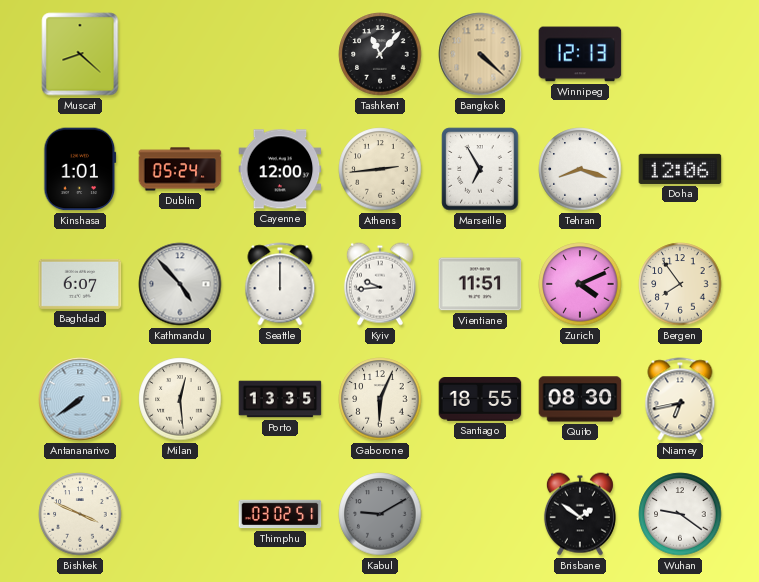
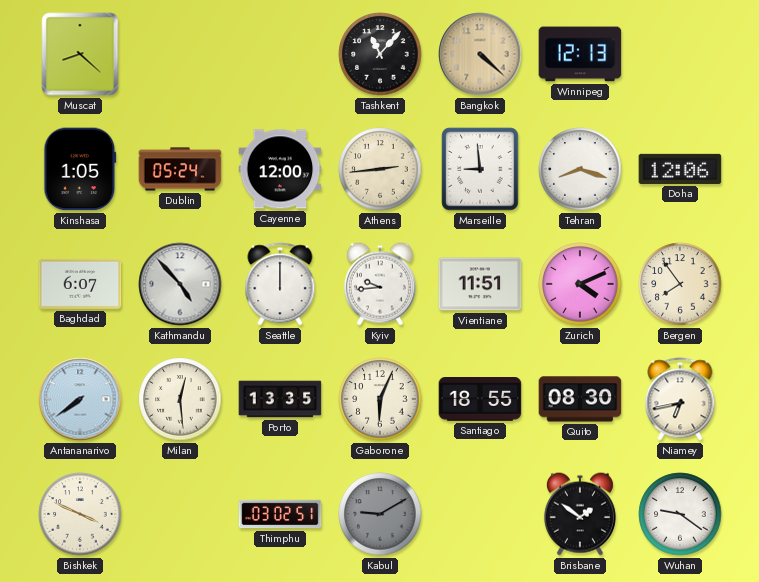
Kinshasa: 1:01 -> 1:05 (80, 169)
Marseille: 6:55 -> 8:59 (480, 169)
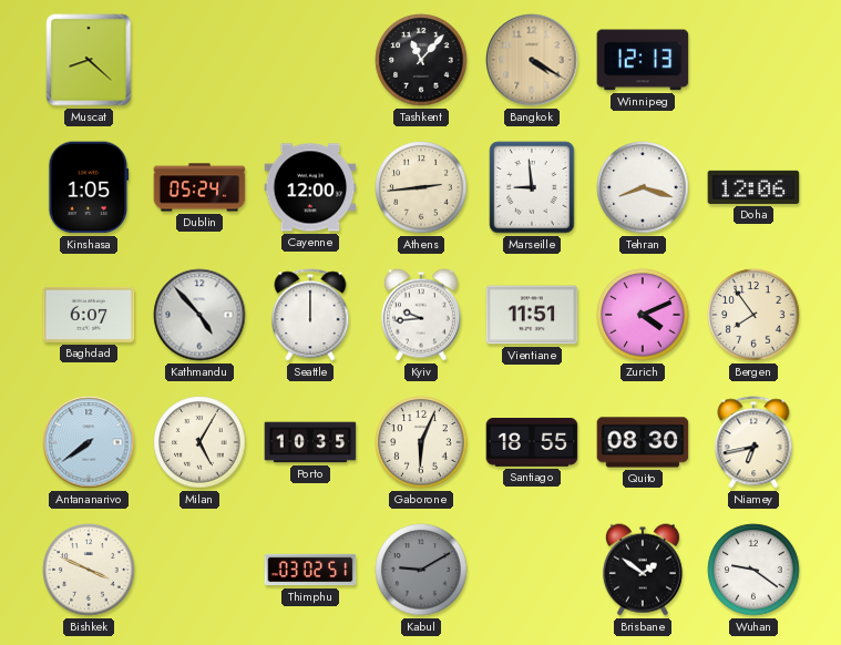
Bangkok: 4:22 -> 4:20 (532, 60)
Milan: 12:29 -> 5:05 (199, 442)
Porto: 13:35 -> 10:35 (310, 442)
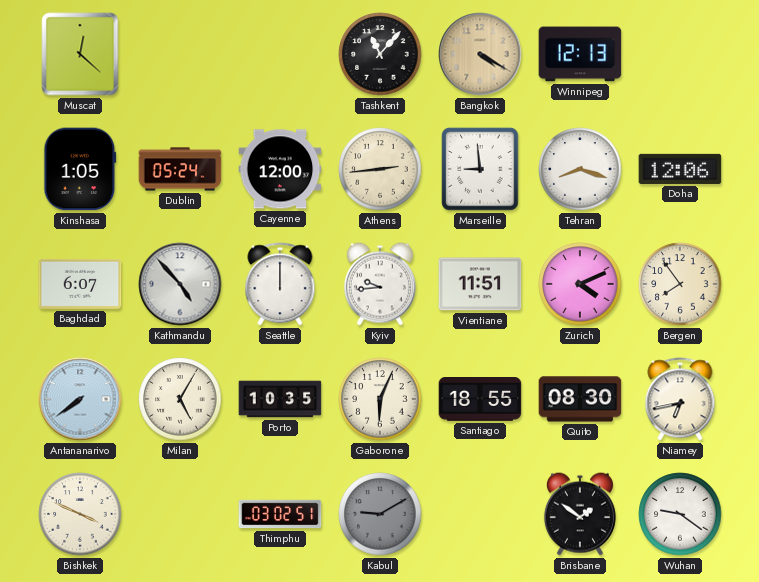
Muscat: 8:22 -> 12:22 (80, 54)
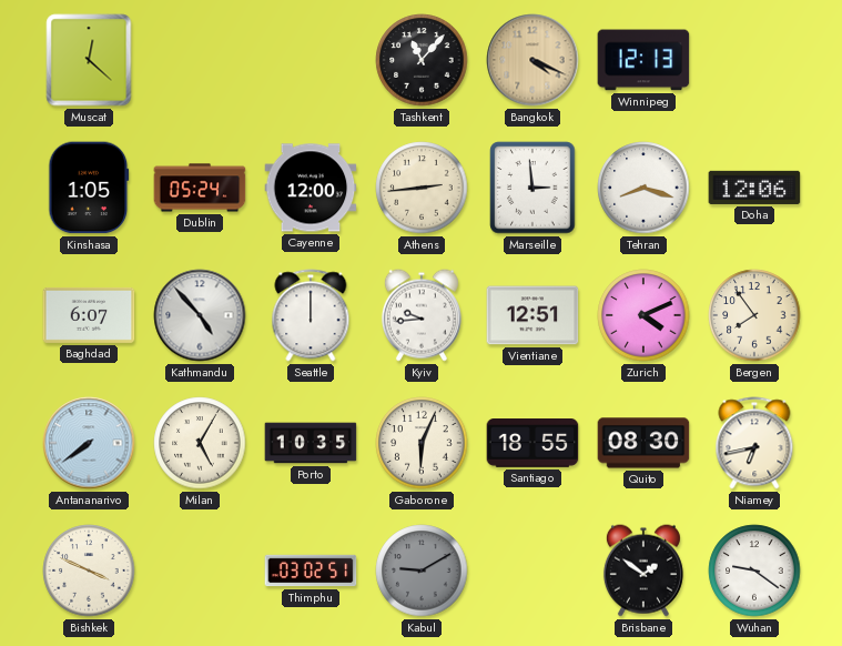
Bangkok: 4:20 -> 4:19 (532, 60)
Marseille: 8:59 -> 2:59 (532, 188)
Vientiane: 11:51 -> 12:51 (532, 315)
